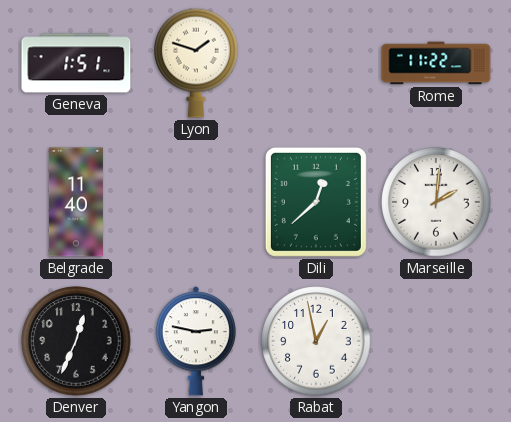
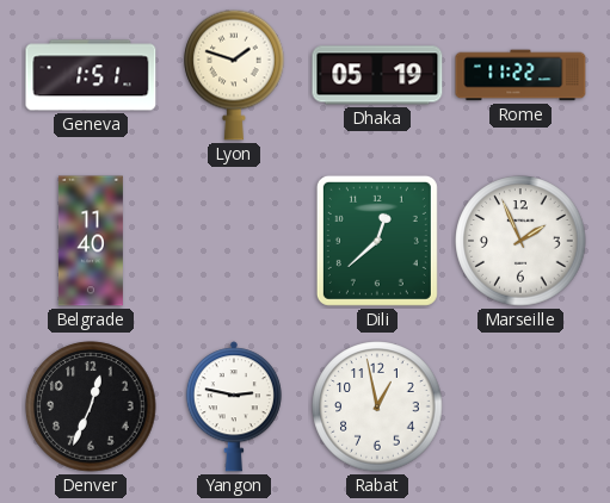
Dhaka: none -> 05:19 (377, 75)
Marseille: 2:01 -> 1:56 (520, 241)
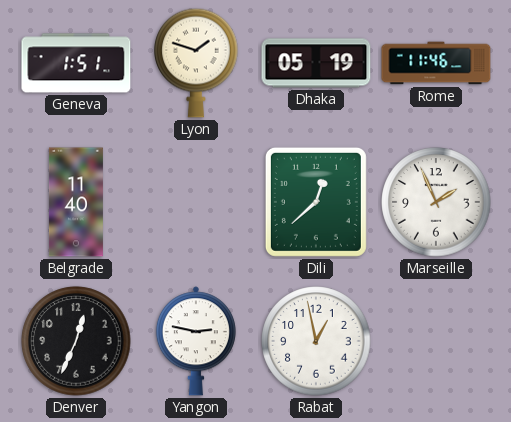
Rome: 11:22 -> 11:46 (436, 63)
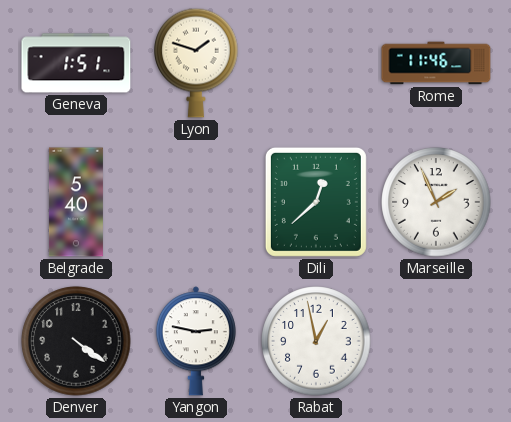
Dhaka: 05:19 -> none (316, 63)
Belgrade: 11:40 -> 5:40 (76, 202)
Denver: 12:34 -> 4:21 (76, 341)
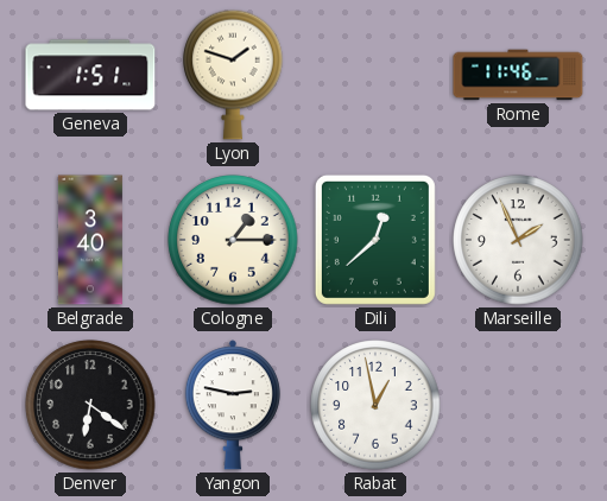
Belgrade: 5:40 -> 3:40 (90, 240)
Cologne: none -> 1:15 (233, 240)
Denver: 4:21 -> 6:21 (90, 405)
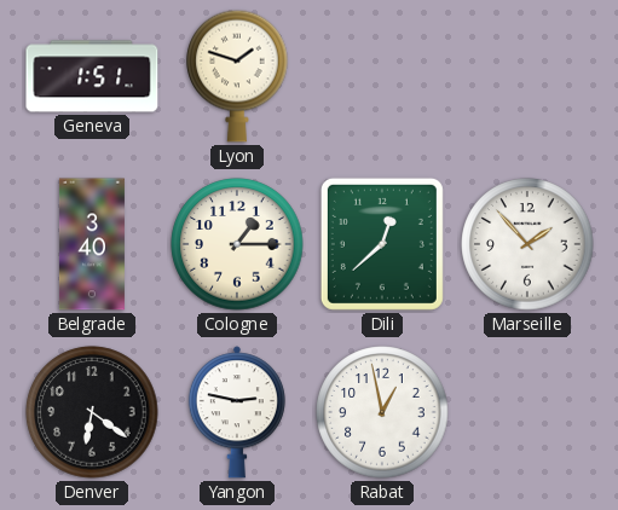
Rome: 11:46 -> none (518, 75)
Marseille: 1:56 -> 1:53 (527, 244)
